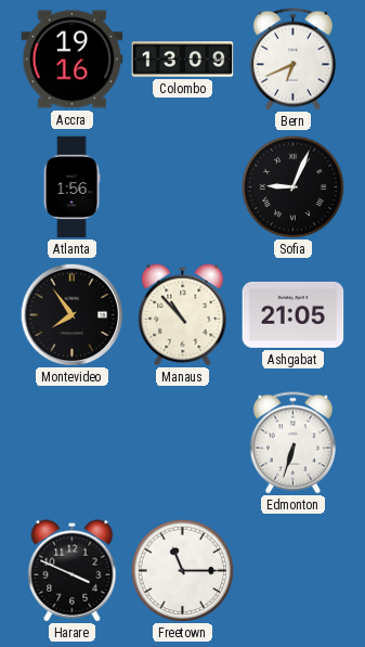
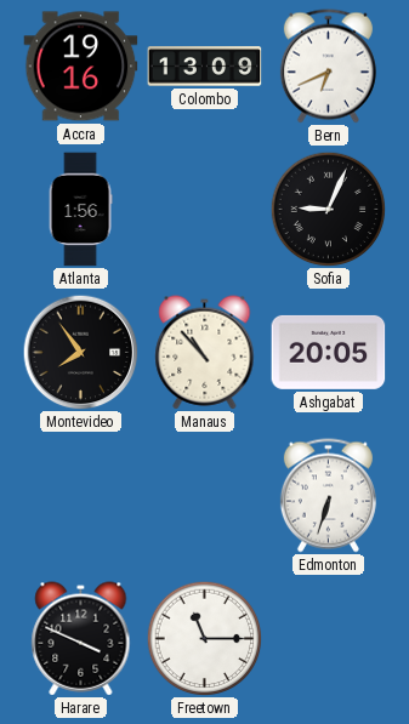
Ashgabat: 21:05 -> 20:05 (329, 352)
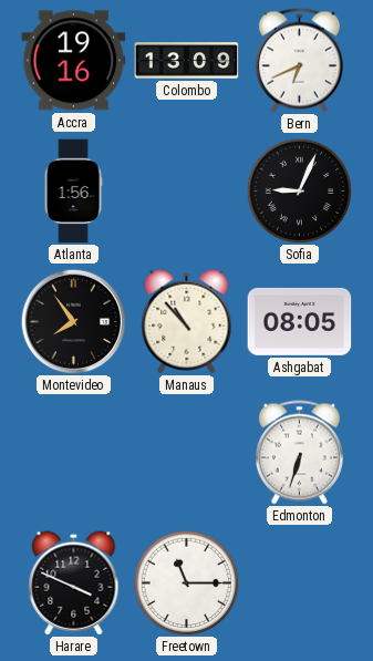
Ashgabat: 20:05 -> 08:05 (300, 321)
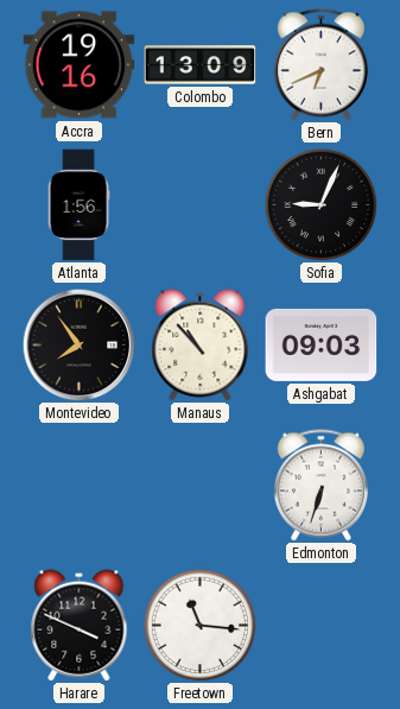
Ashgabat: 08:05 -> 09:03 (322, 344)
Freetown: 11:15 -> 11:16 (199, 625)
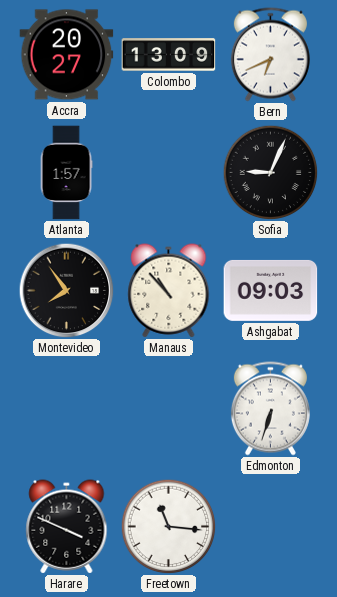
Accra: 19:16 -> 20:27 (67, 55)
Atlanta: 1:56 -> 1:57 (66, 173)
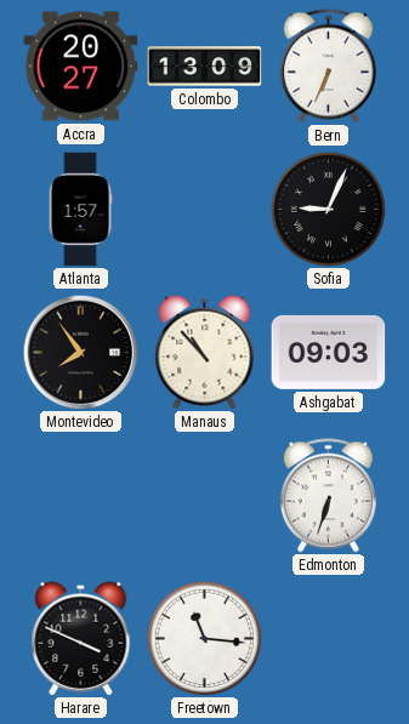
Bern: 6:41 -> 6:34 (328, 67)
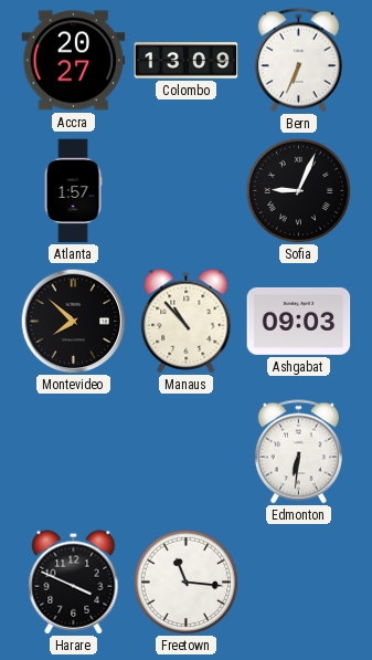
Montevideo: 7:54 -> 7:52 (73, 321)
Edmonton: 6:33 -> 6:31 (298, 452)
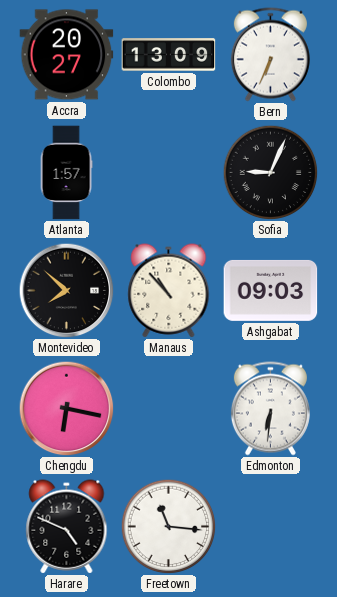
Chengdu: none -> 6:17 (66, 408)
Harare: 3:49 -> 4:49 (67, 527)
